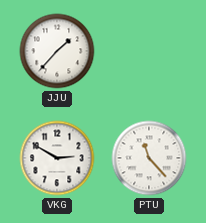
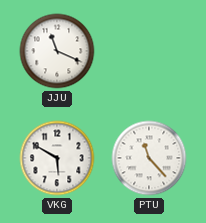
JJU: 1:37 -> 11:19 (57, 51)
VKG: 2:50 -> 5:50 (57, 158)
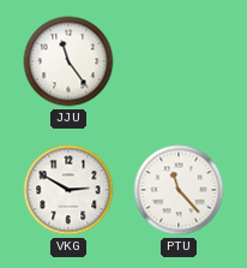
JJU: 11:19 -> 11:24 (68, 61)
VKG: 5:50 -> 2:50 (68, 190)
